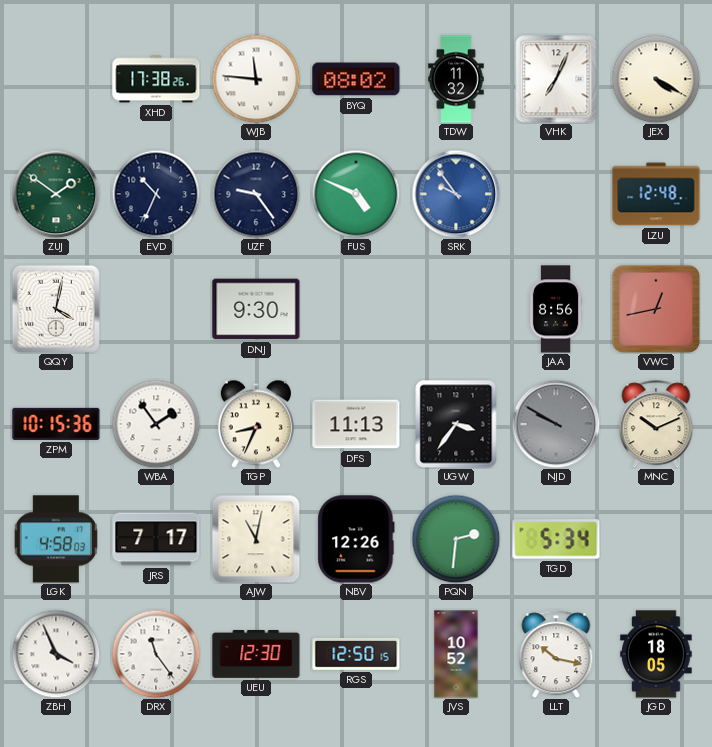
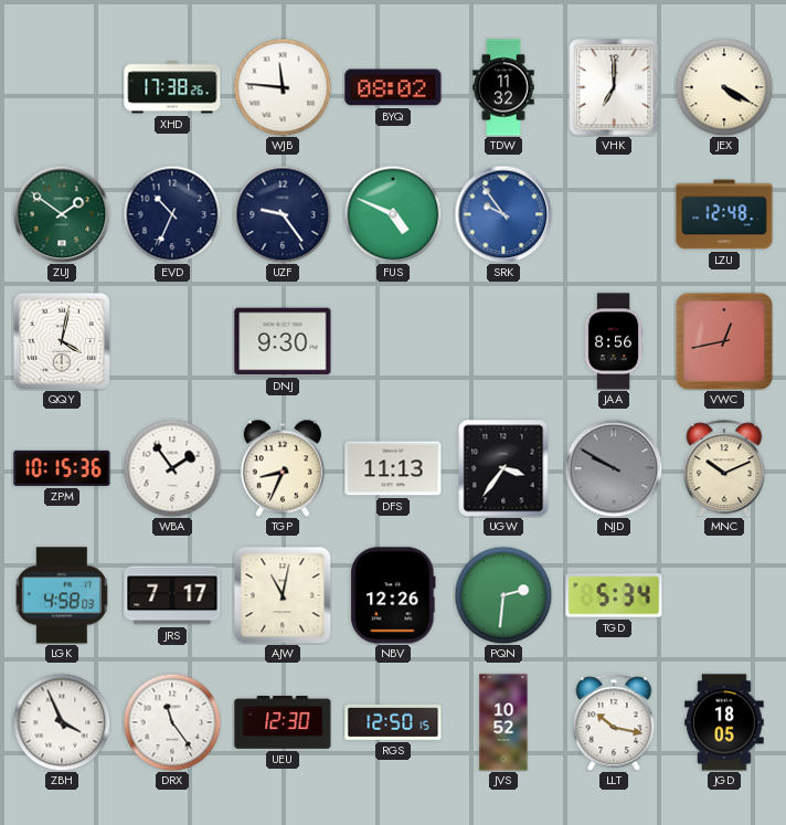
VHK: 7:04 -> 7:00 (614, 87)
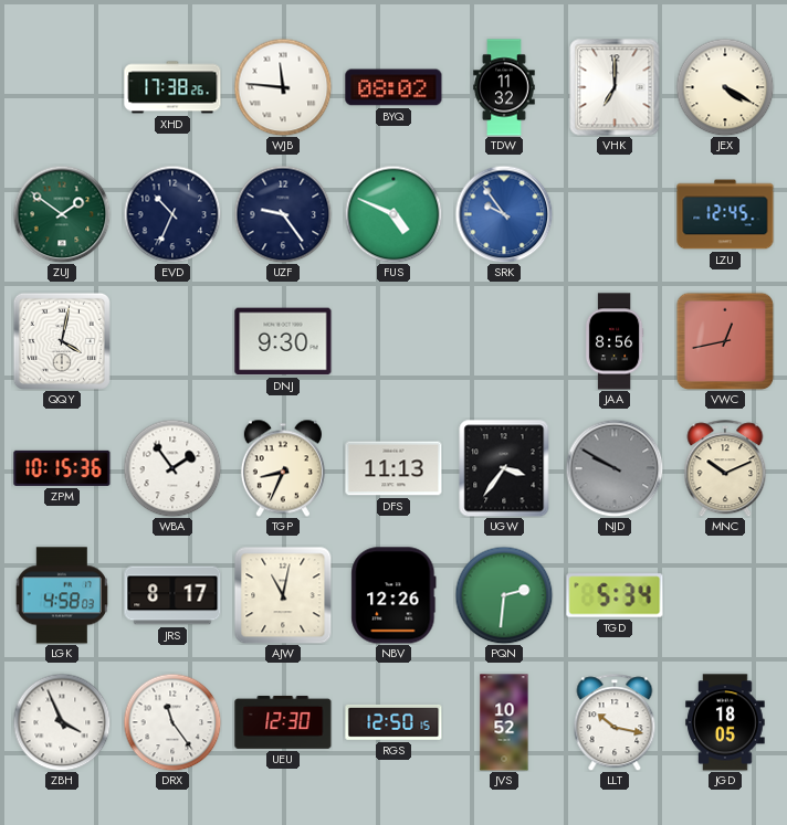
LZU: 12:48 -> 12:45 (725, 214)
JRS: 7:17 -> 8:17 (172, 595)
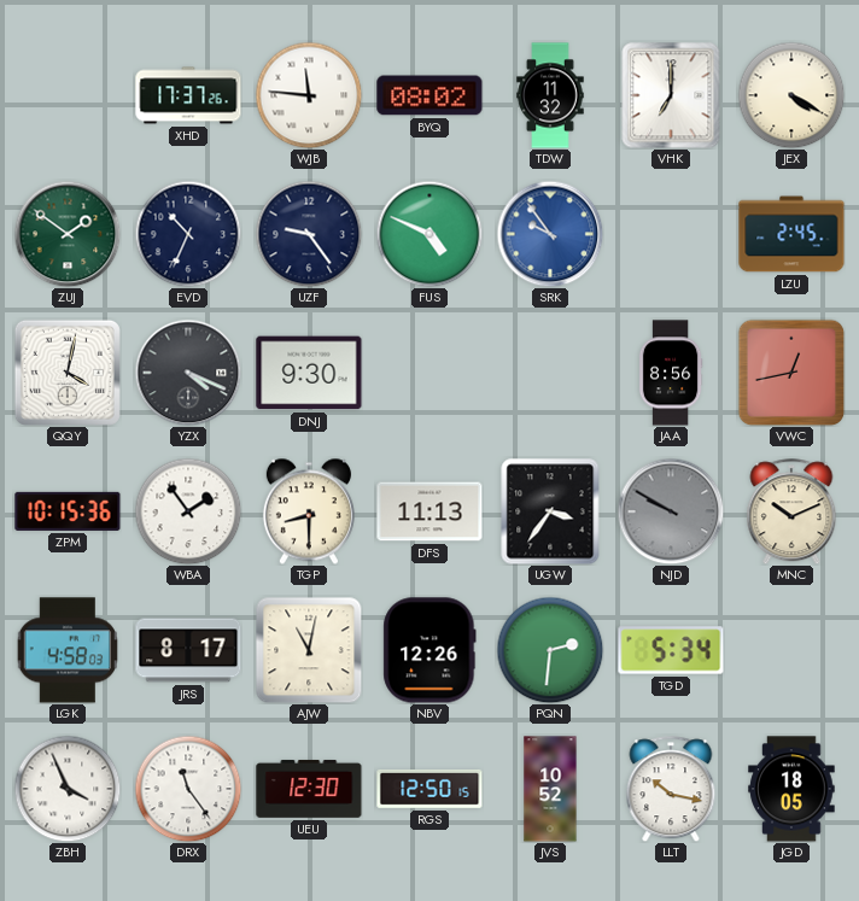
XHD: 17:38 -> 17:37 (188, 95)
LZU: 12:45 -> 2:45 (791, 234)
YZX: none -> 4:19 (188, 373)
TGP: 8:34 -> 8:30 (309, 511)
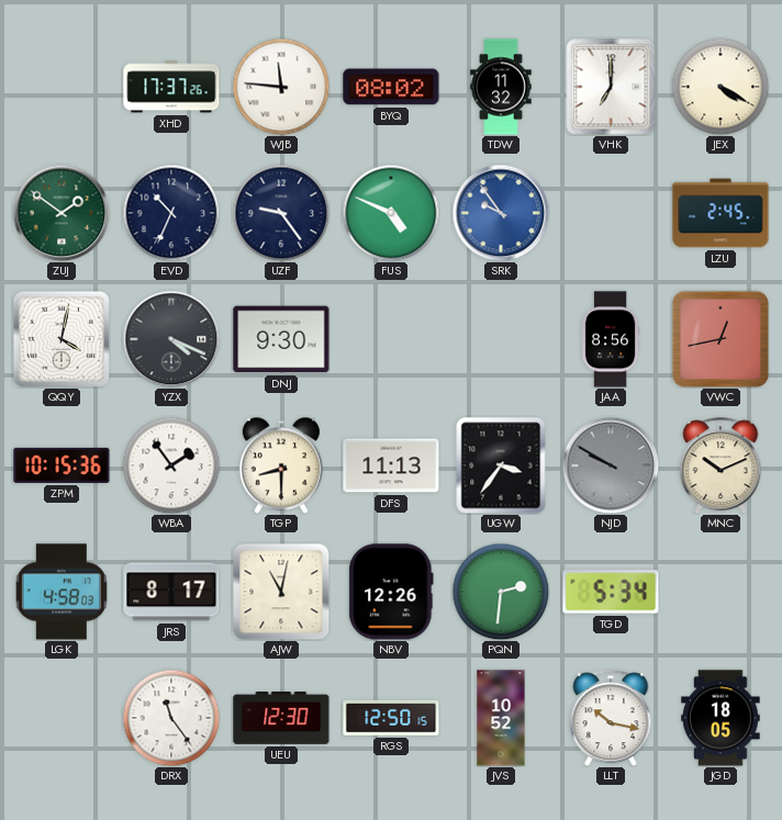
ZBH: 3:56 -> none (68, 789)
